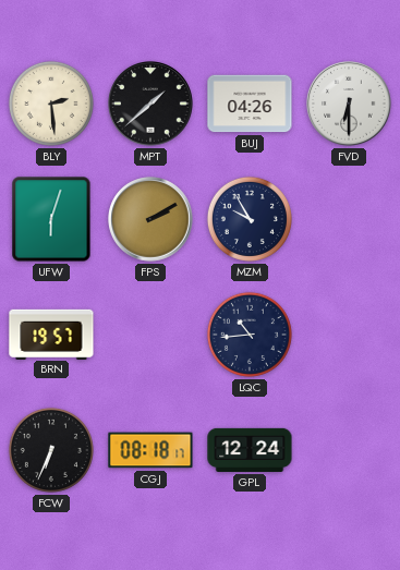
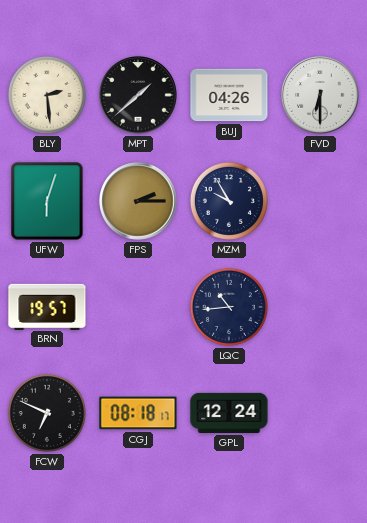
FPS: 2:10 -> 2:15 (138, 201)
FCW: 6:34 -> 6:49 (47, 413)
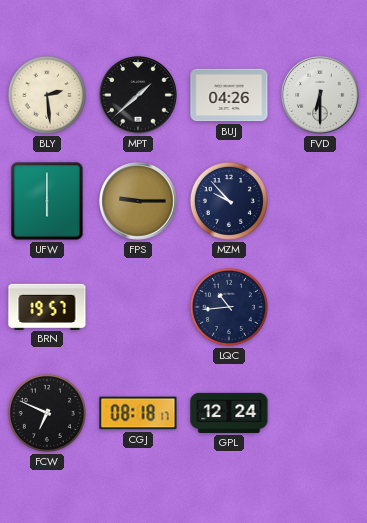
UFW: 6:03 -> 6:00 (47, 201)
FPS: 2:15 -> 9:15 (138, 201)
MZM: 9:55 -> 9:53 (229, 201)
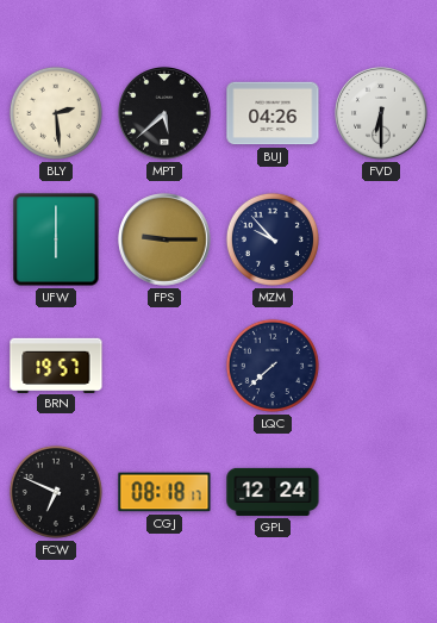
MPT: 1:38 -> 5:38 (164, 113)
LQC: 10:44 -> 7:38 (273, 366)
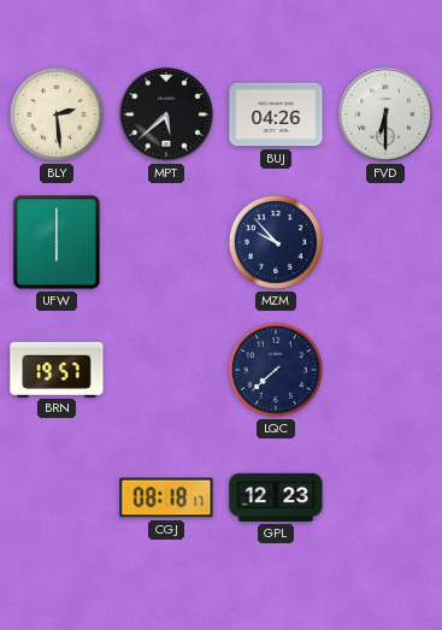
FPS: 9:15 -> none (164, 239)
FCW: 6:49 -> none (56, 492)
GPL: 12:24 -> 12:23 (276, 497)
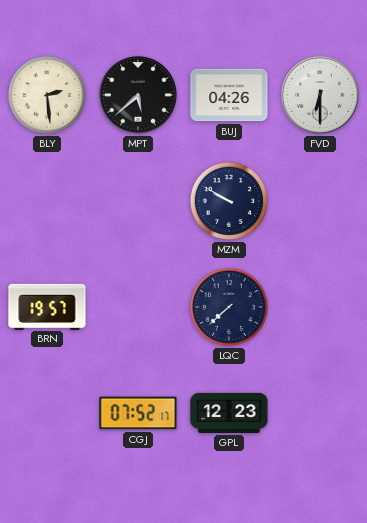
UFW: 6:00 -> none (57, 242)
MZM: 9:53 -> 9:50 (229, 201)
CGJ: 08:18 -> 07:52 (138, 413)
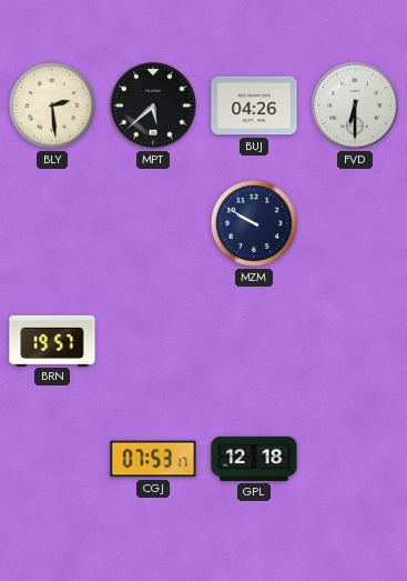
LQC: 7:38 -> none (229, 307)
CGJ: 07:52 -> 07:53 (153, 459)
GPL: 12:23 -> 12:18 (254, 459)
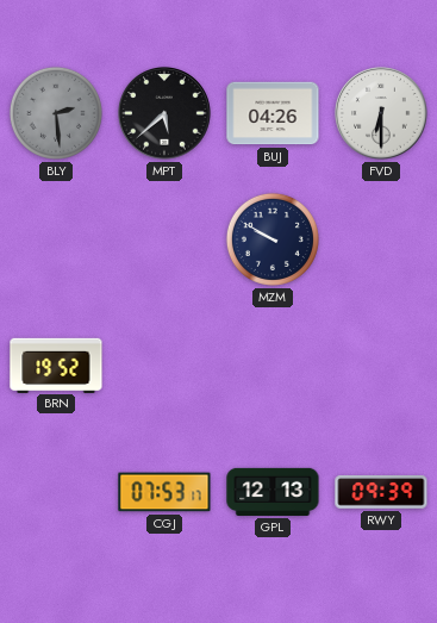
BLY dial: cream -> grey (56, 113)
BRN: 19:57 -> 19:52 (56, 365)
GPL: 12:18 -> 12:13 (273, 492)
RWY: none -> 09:39 (381, 492)
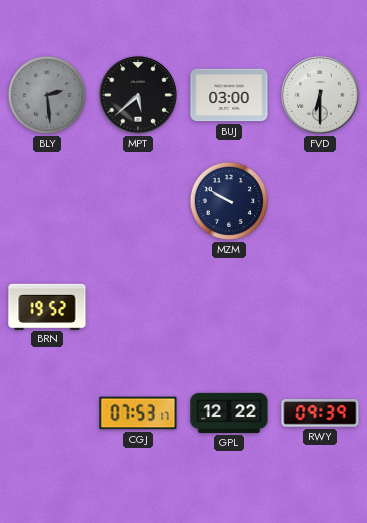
BUJ: 04:26 -> 03:00 (229, 95)
GPL: 12:13 -> 12:22 (229, 413)
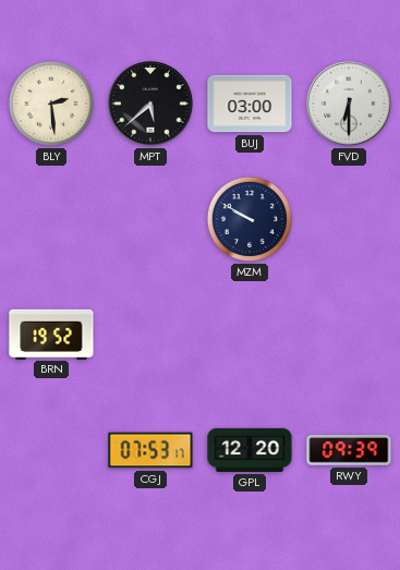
BLY dial: grey -> cream (51, 104)
GPL: 12:22 -> 12:20 (250, 450)
